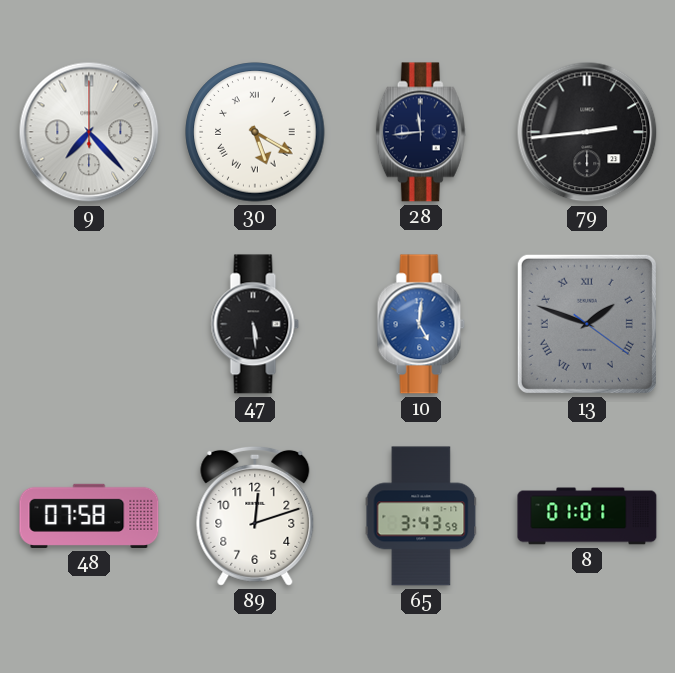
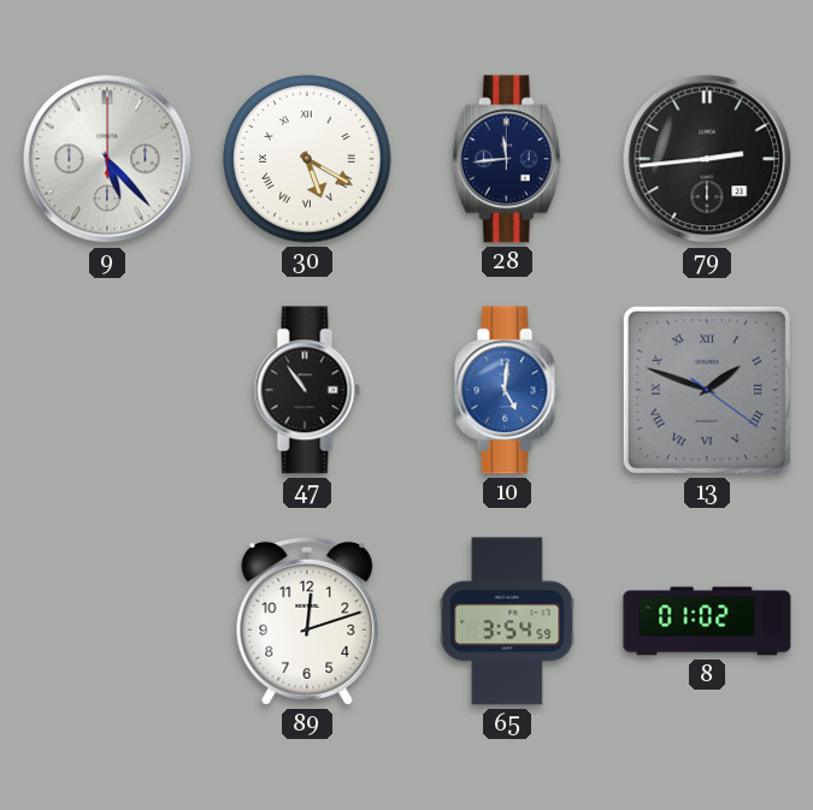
9: 7:23 -> 5:23 (107, 159)
47: 5:29 -> 10:54 (307, 390)
48: 07:58 -> none (89, 516)
65: 3:43 -> 3:54 (507, 621)
8: 01:01 -> 01:02 (707, 621)
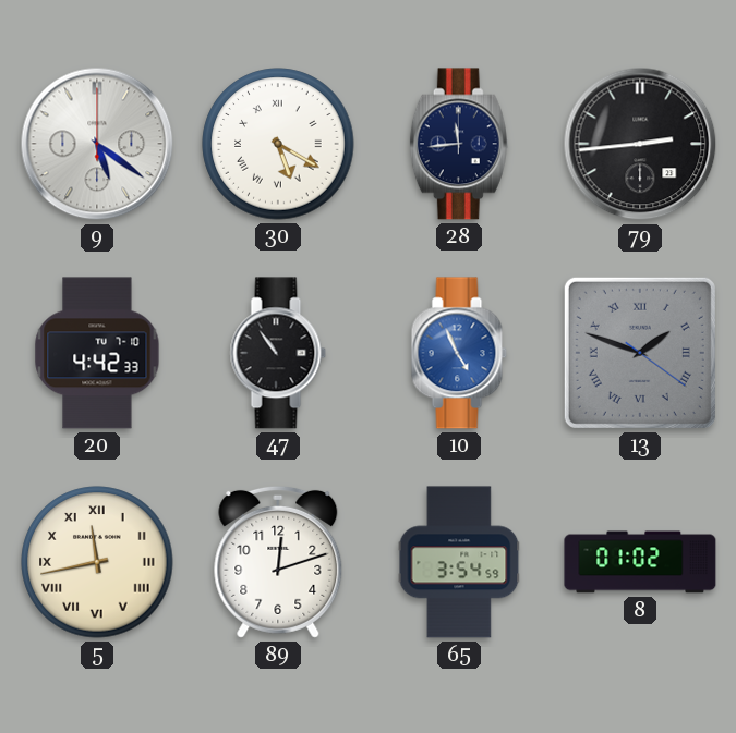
9: 5:23 -> 5:21 (97, 144)
20: none -> 4:42 (97, 353)
10: 5:01 -> 4:56 (459, 353)
5: none -> 11:43 (97, 562)
